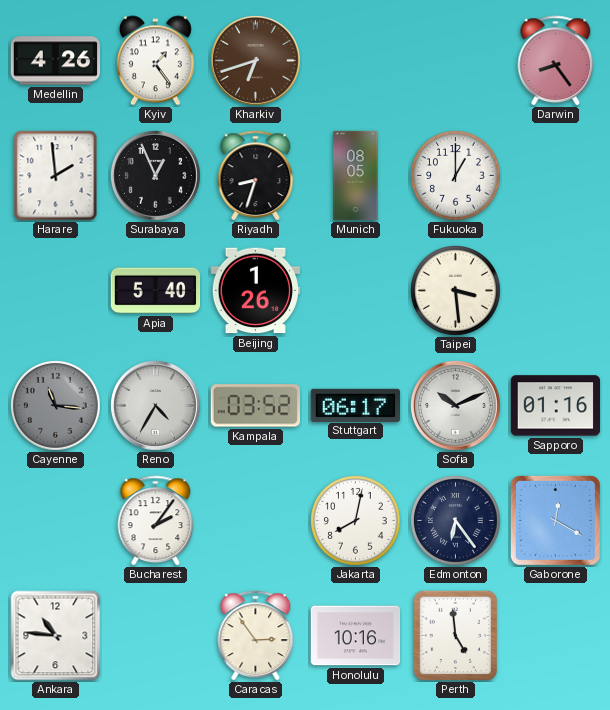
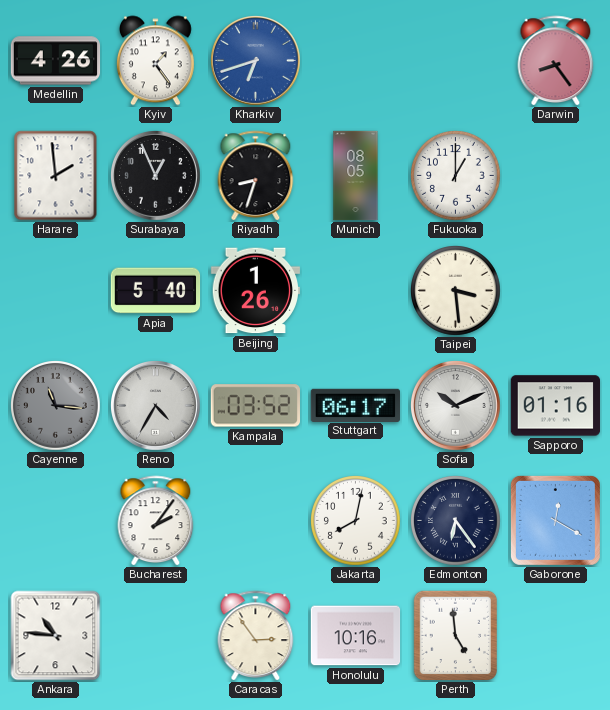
Kharkiv dial: brown -> blue (256, 61)
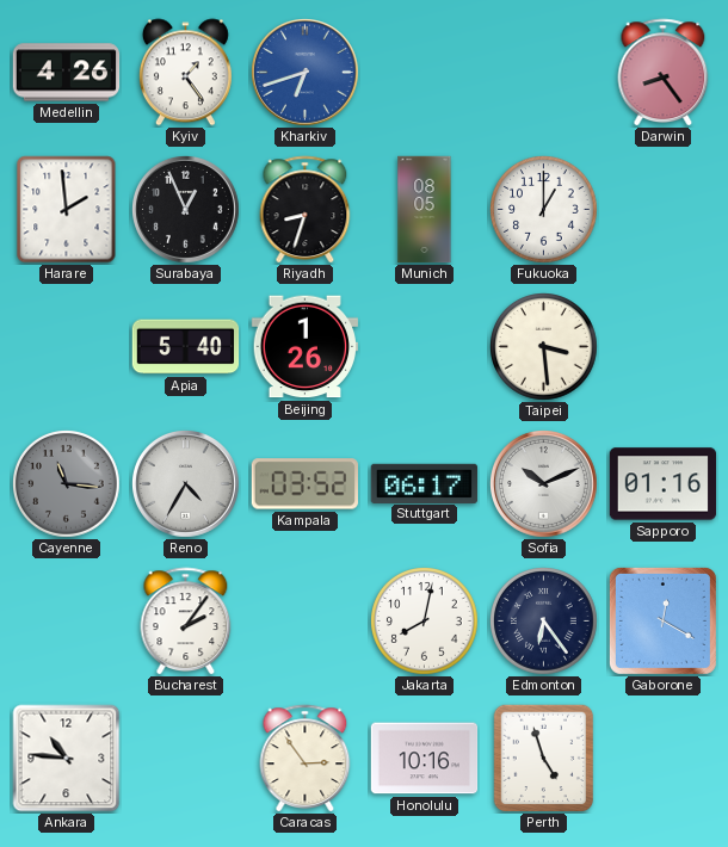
Perth: 4:59 -> 4:57 (544, 759)
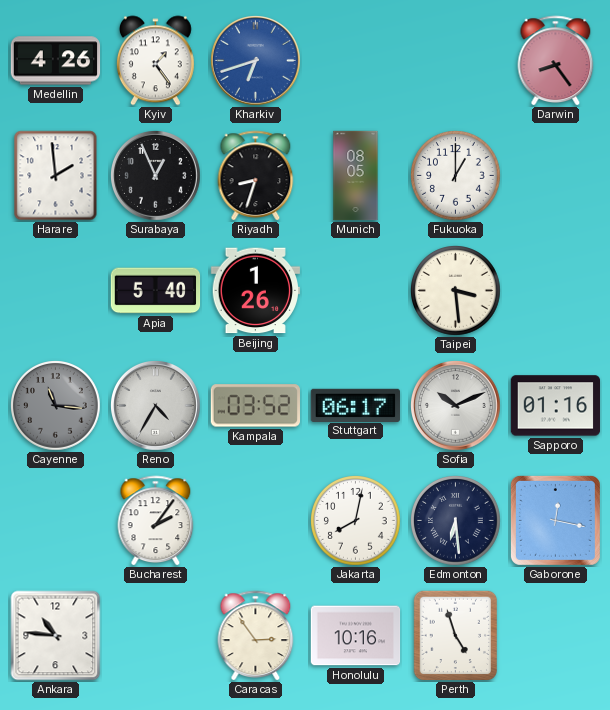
Edmonton: 6:24 -> 6:29 (456, 521)
Gaborone: 12:20 -> 12:17 (555, 520)
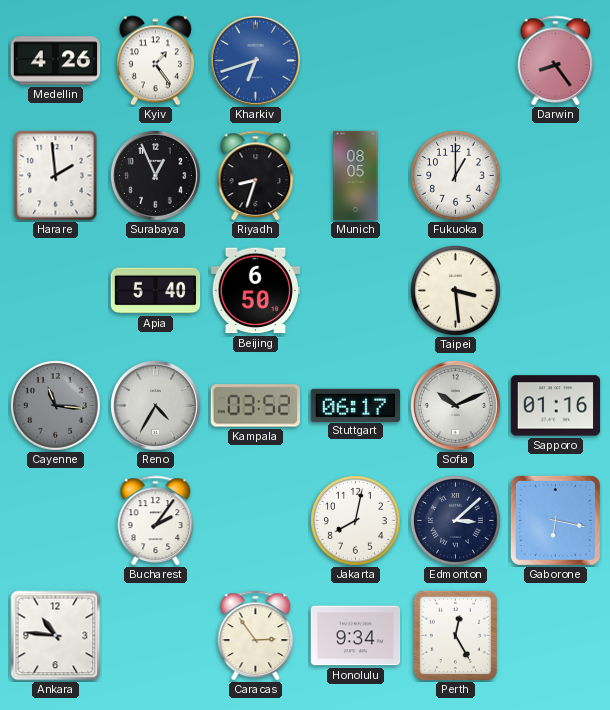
Beijing: 1:26 -> 6:50 (255, 291)
Edmonton: 6:29 -> 3:08 (456, 521)
Gaborone: 12:17 -> 6:17 (555, 520)
Honolulu: 10:16 -> 9:34 (356, 636)
Perth: 4:57 -> 12:25 (456, 636)
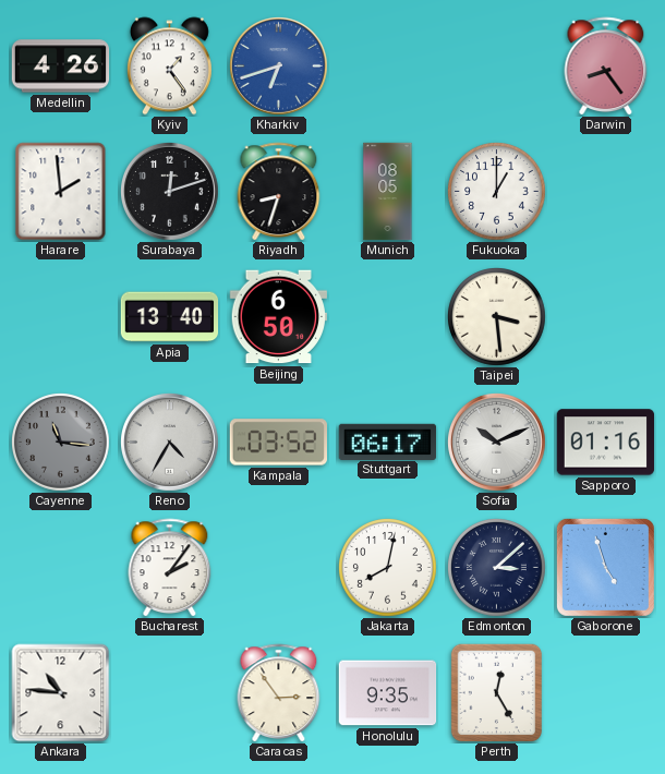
Surabaya: 12:56 -> 12:12 (170, 192)
Apia: 5:40 -> 13:40 (170, 317)
Gaborone: 6:17 -> 4:57 (605, 567)
Honolulu: 9:34 -> 9:35 (388, 693)
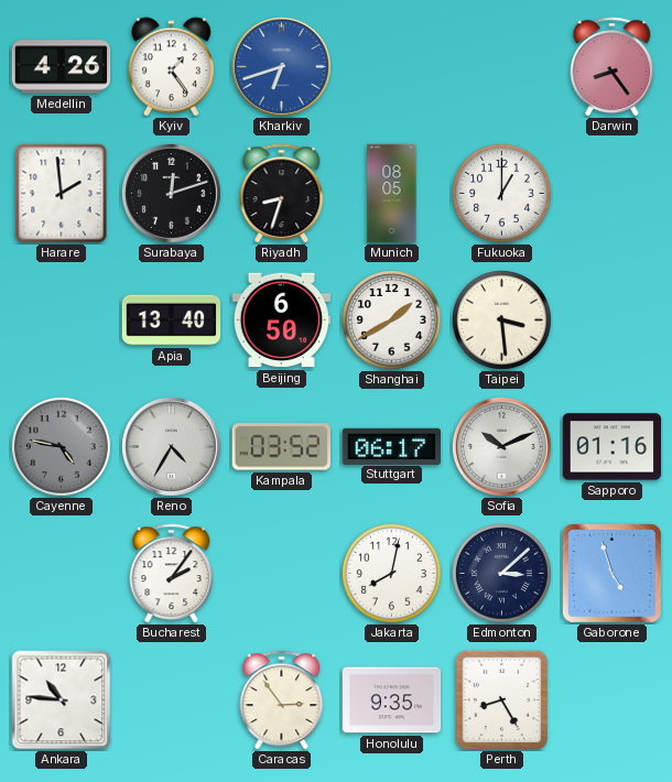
Shanghai: none -> 1:40 (392, 321)
Cayenne: 11:16 -> 4:47 (62, 447)
Perth: 12:25 -> 8:25 (502, 700)
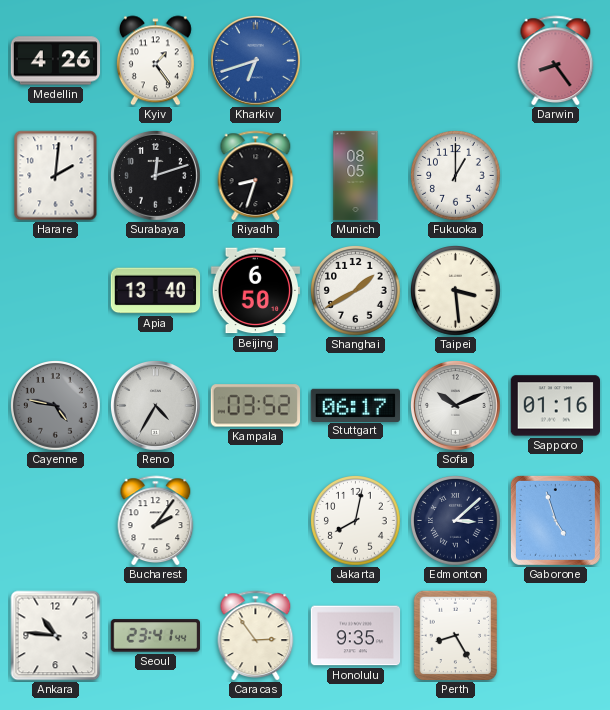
Harare: 1:59 -> 2:01 (56, 176)
Seoul: none -> 23:41 (156, 636)
